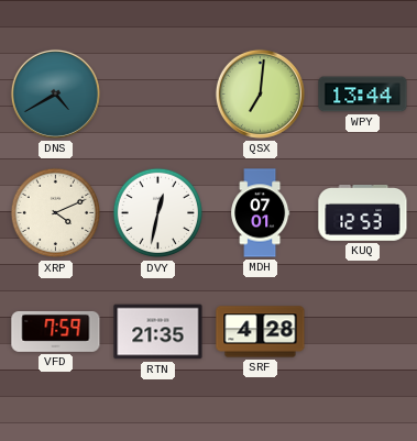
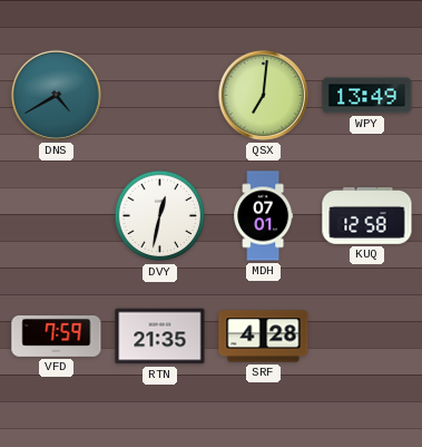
WPY: 13:44 -> 13:49 (367, 96)
XRP: 4:11 -> none (56, 213)
KUQ: 12:53 -> 12:58 (367, 216)
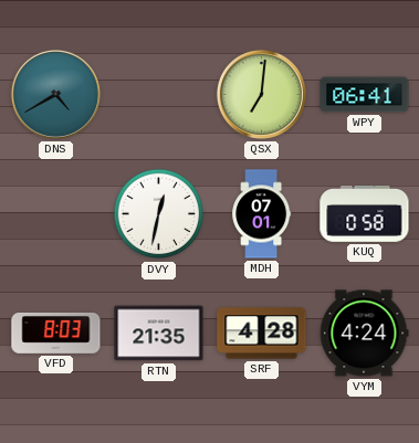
WPY: 13:49 -> 06:41 (365, 95)
KUQ: 12:58 -> 0:58 (365, 214)
VFD: 7:59 -> 8:03 (56, 334)
VYM: none -> 4:24 (364, 334)
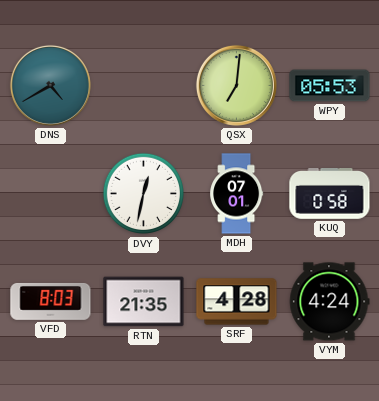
WPY: 06:41 -> 05:53 (330, 86)
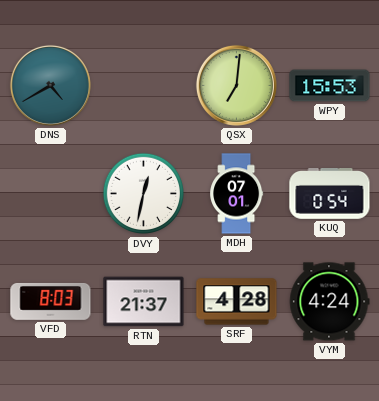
WPY: 05:53 -> 15:53 (330, 86)
KUQ: 0:58 -> 0:54 (330, 194)
RTN: 21:35 -> 21:37 (144, 302)
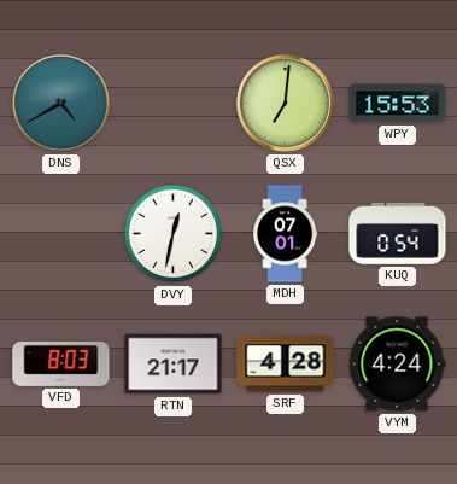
RTN: 21:37 -> 21:17 (174, 365)
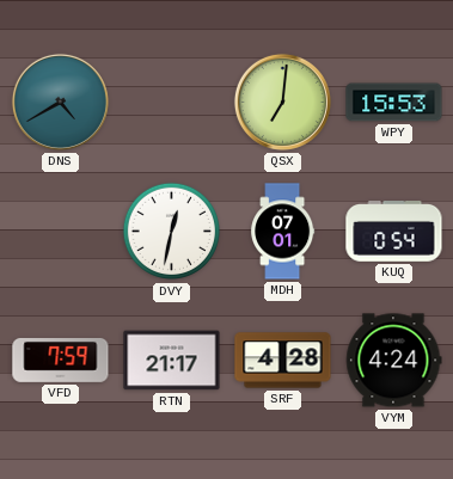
VFD: 8:03 -> 7:59 (61, 361)
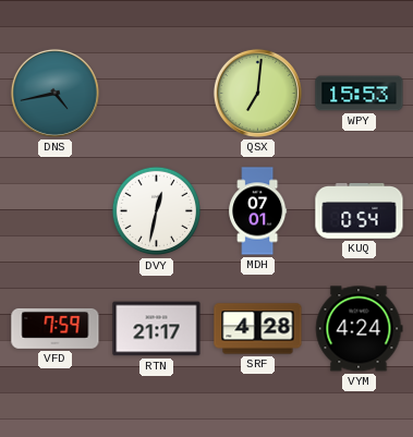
DNS: 4:40 -> 4:43 (54, 93)
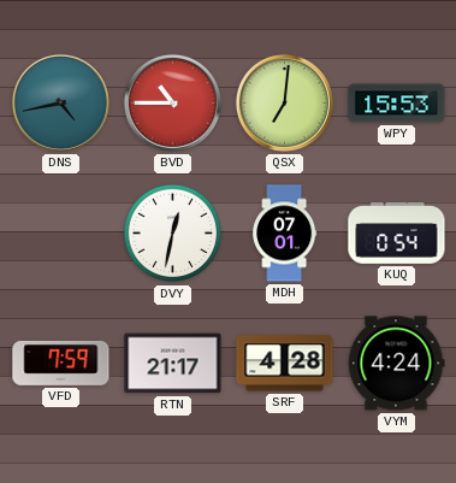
BVD: none -> 10:45 (172, 102)
